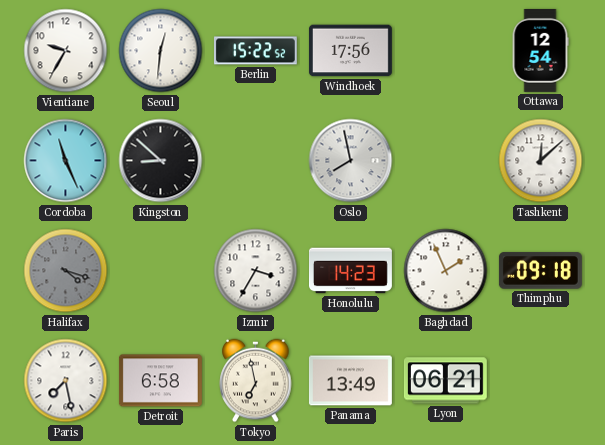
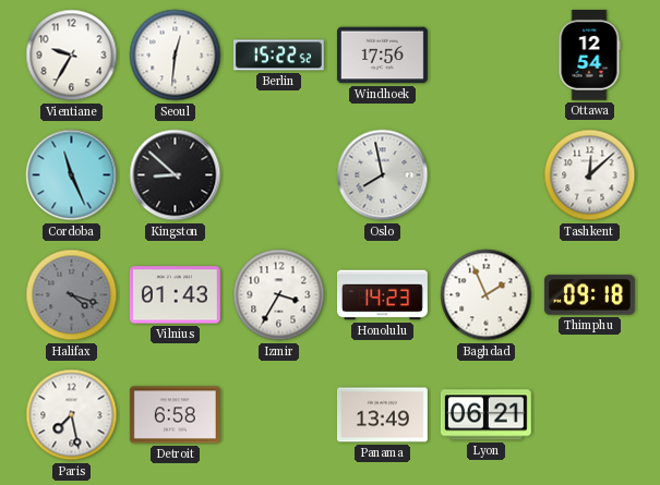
Vilnius: none -> 01:43 (175, 295)
Tokyo: 6:58 -> none (256, 381)
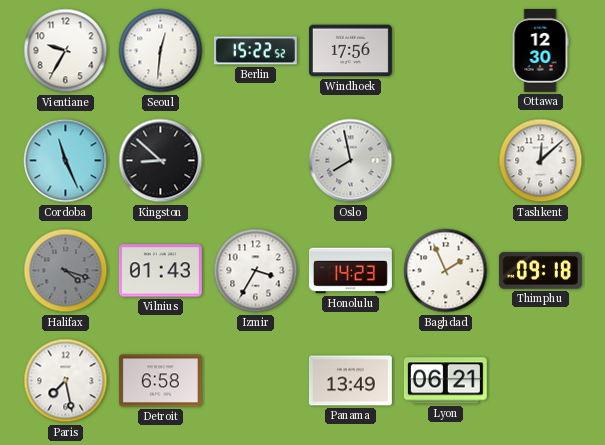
Ottawa: 12:54 -> 12:30 (540, 50)
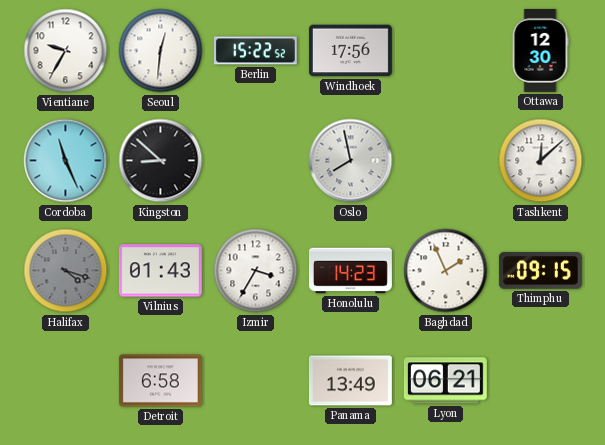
Thimphu: 09:18 -> 09:15 (540, 271)
Paris: 7:28 -> none (66, 381)
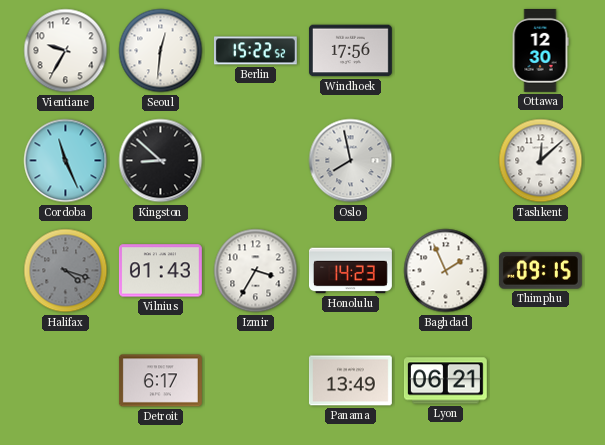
Detroit: 6:58 -> 6:17 (160, 381)
